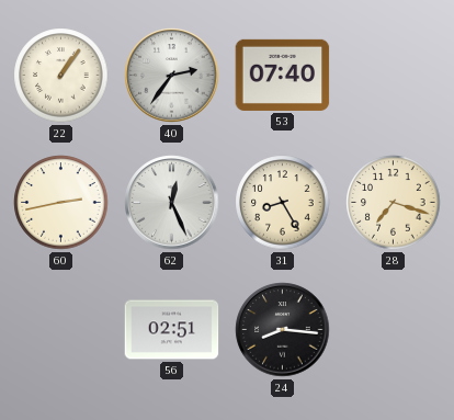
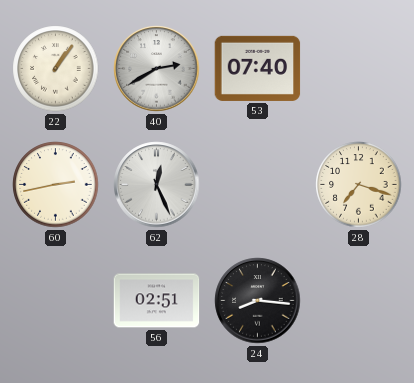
40: 2:36 -> 2:40 (157, 69)
31: 8:25 -> none (283, 203)
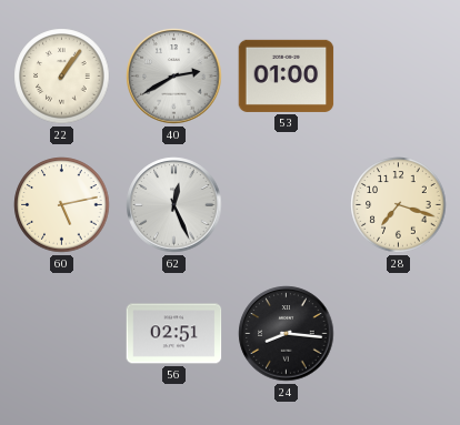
53: 07:40 -> 01:00 (287, 75)
60: 2:43 -> 5:13 (62, 205)
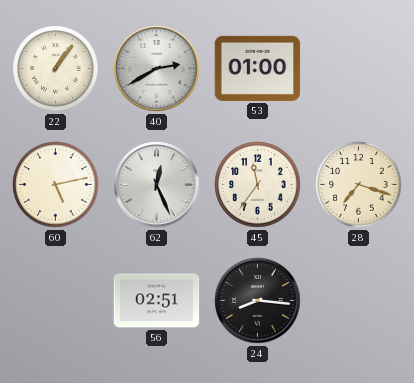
45: none -> 11:36 (258, 185)
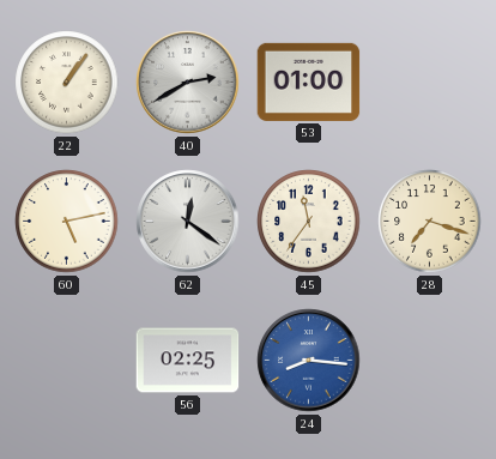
62: 12:26 -> 12:21 (188, 222)
56: 02:51 -> 02:25 (188, 361)
24 dial: black -> blue (309, 361)
